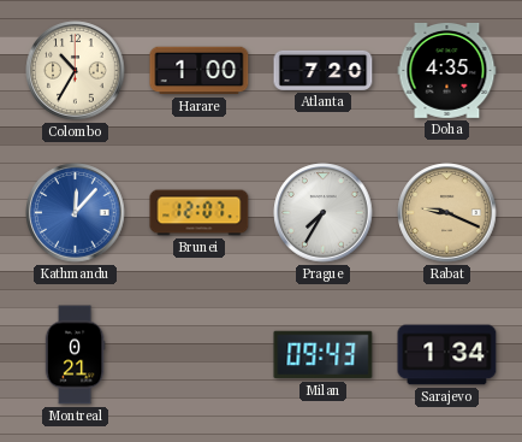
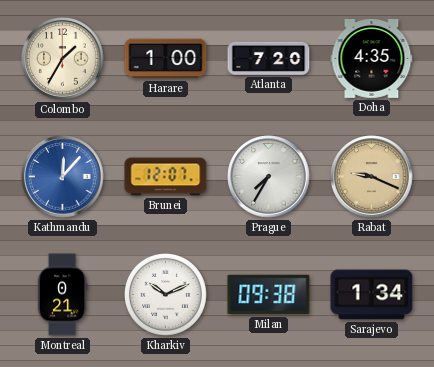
Colombo: 10:35 -> 1:35 (63, 59)
Kharkiv: none -> 10:11 (165, 294)
Milan: 09:43 -> 09:38 (269, 295)
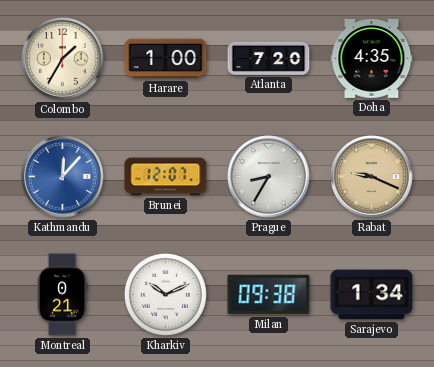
Prague: 7:35 -> 8:35 (269, 177)
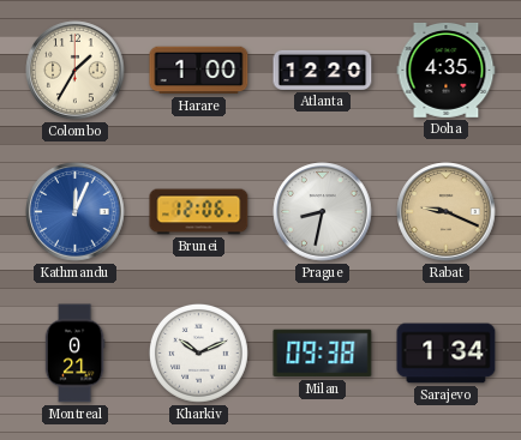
Atlanta: 7:20 -> 12:20 (323, 70)
Kathmandu: 12:07 -> 12:04 (76, 212)
Brunei: 12:07 -> 12:06 (199, 212)
Prague: 8:35 -> 8:32 (323, 212)
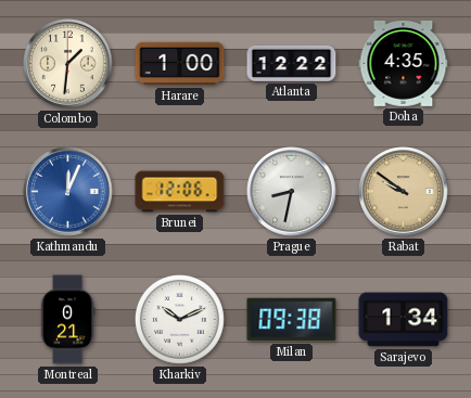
Colombo: 1:35 -> 1:31 (68, 64)
Atlanta: 12:20 -> 12:22 (292, 63)
Rabat: 9:19 -> 9:51 (404, 192)
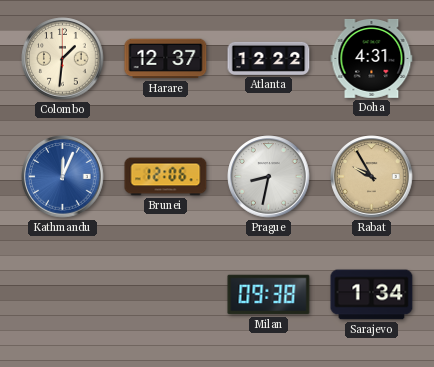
Harare: 1:00 -> 12:37 (166, 59)
Doha: 4:35 -> 4:31 (372, 58)
Rabat: 9:51 -> 9:55 (372, 177)
Montreal: 0:21 -> none (67, 320)
Kharkiv: 10:11 -> none (179, 319)
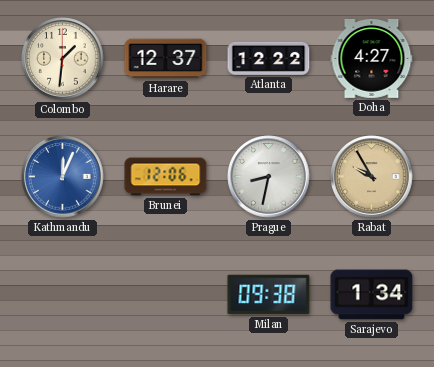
Doha: 4:31 -> 4:27 (372, 58)
